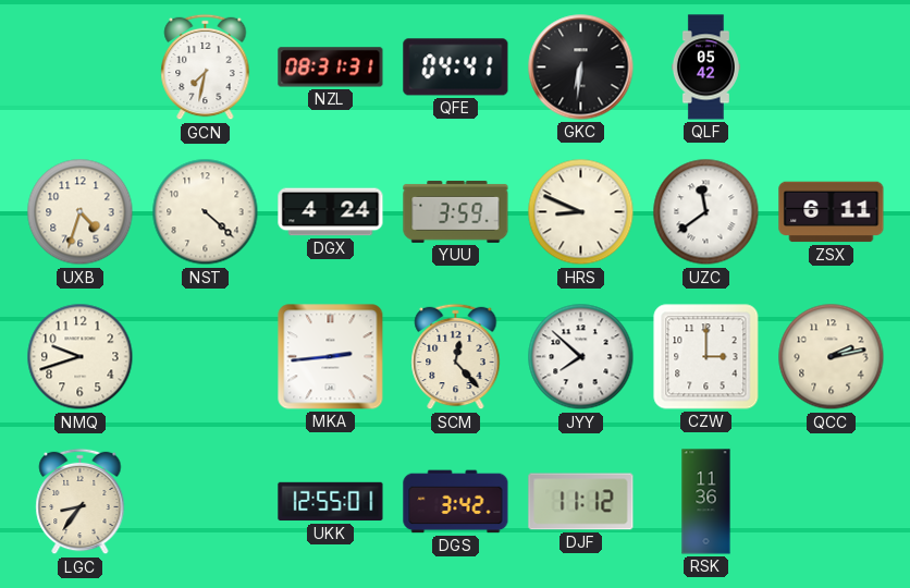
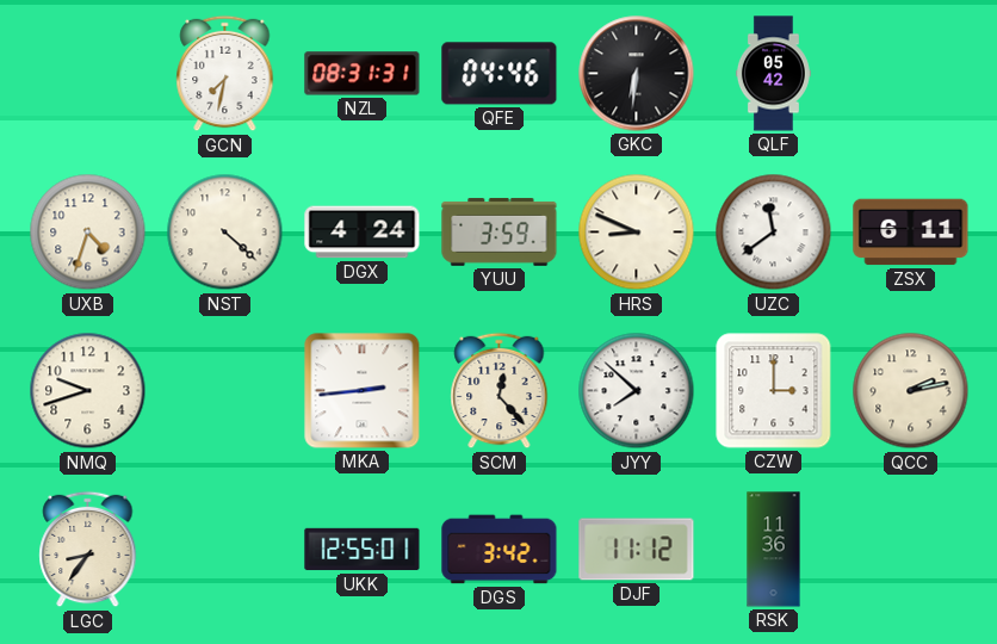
QFE: 04:41 -> 04:46 (500, 74)
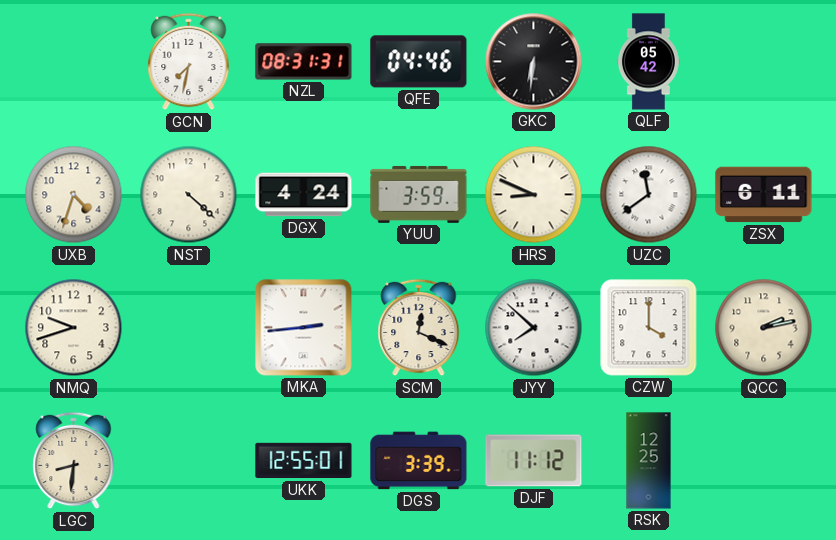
SCM: 12:23 -> 12:19 (419, 328)
CZW: 3:00 -> 4:00 (649, 328)
LGC: 8:36 -> 8:31 (74, 461)
DGS: 3:42 -> 3:39 (419, 461)
RSK: 11:36 -> 12:25 (649, 461)
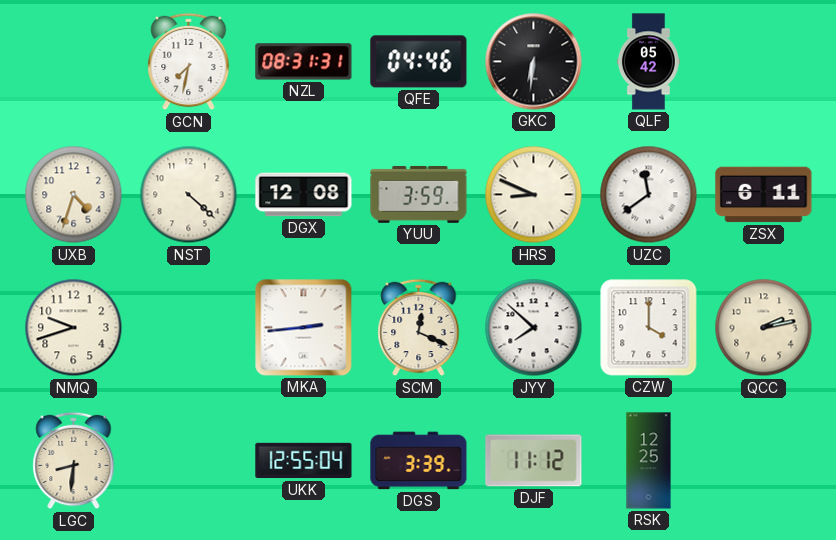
DGX: 4:24 -> 12:08 (304, 195)
UKK: 12:55:01 -> 12:55:04 (304, 461)
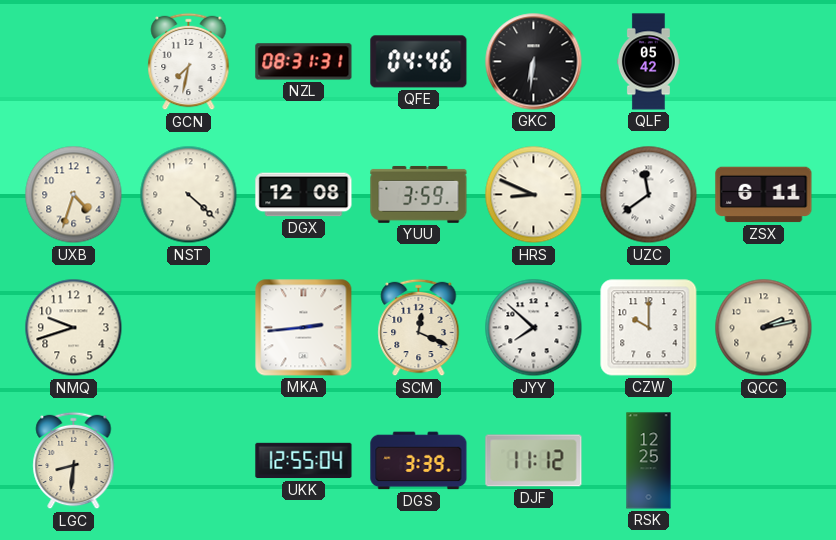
CZW: 4:00 -> 10:00 (649, 328)
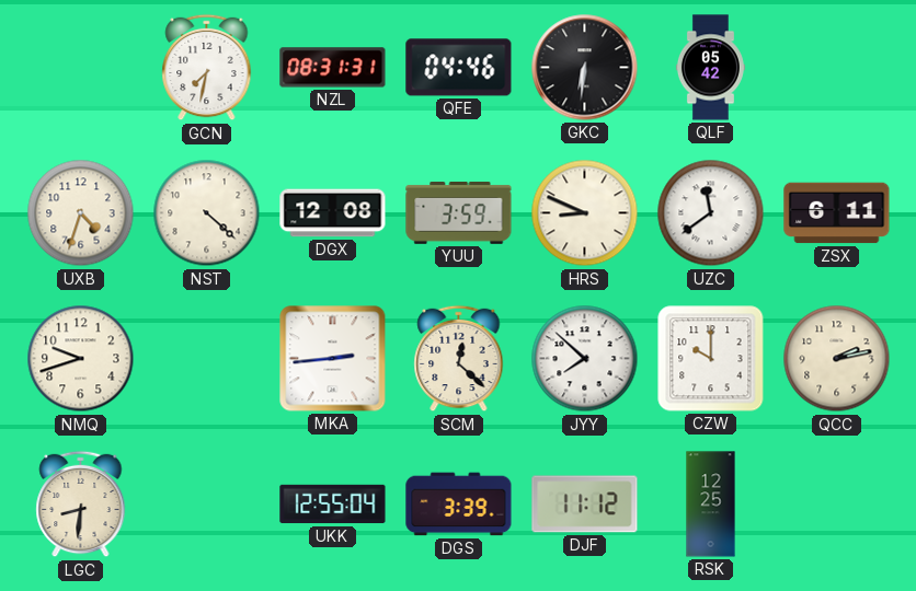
SCM: 12:19 -> 12:22 (459, 359)
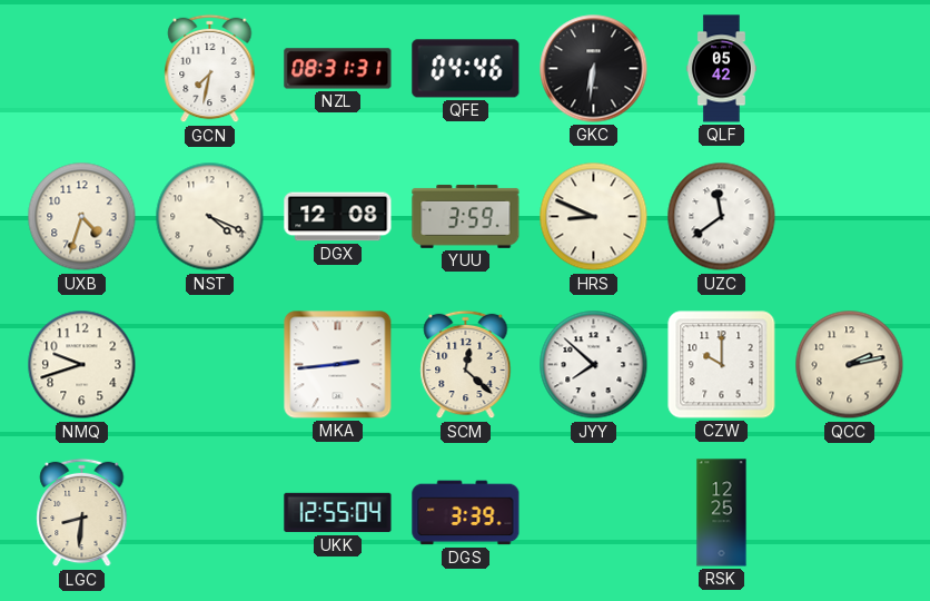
NST: 4:22 -> 4:19 (210, 217)
ZSX: 6:11 -> none (837, 213)
DJF: 11:12 -> none (585, 505)
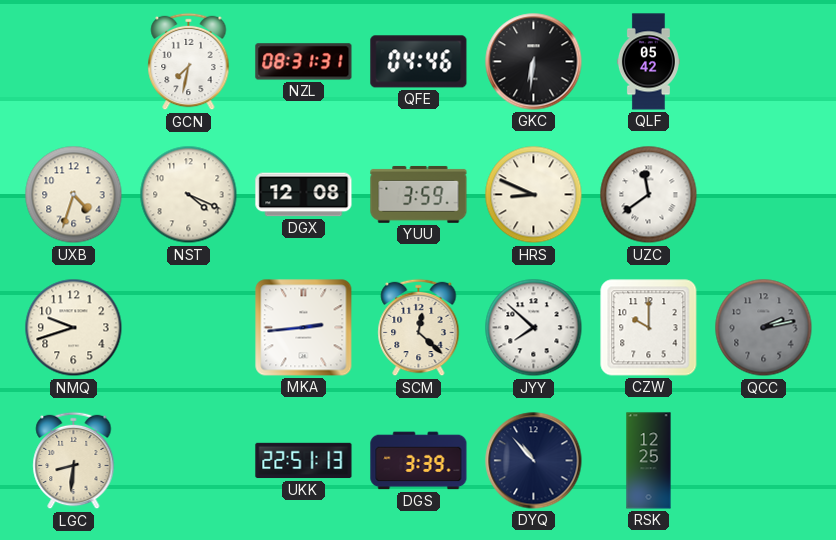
QCC dial: cream -> grey (764, 328)
UKK: 12:55 -> 22:51 (304, 461)
DYQ: none -> 10:53 (534, 461)
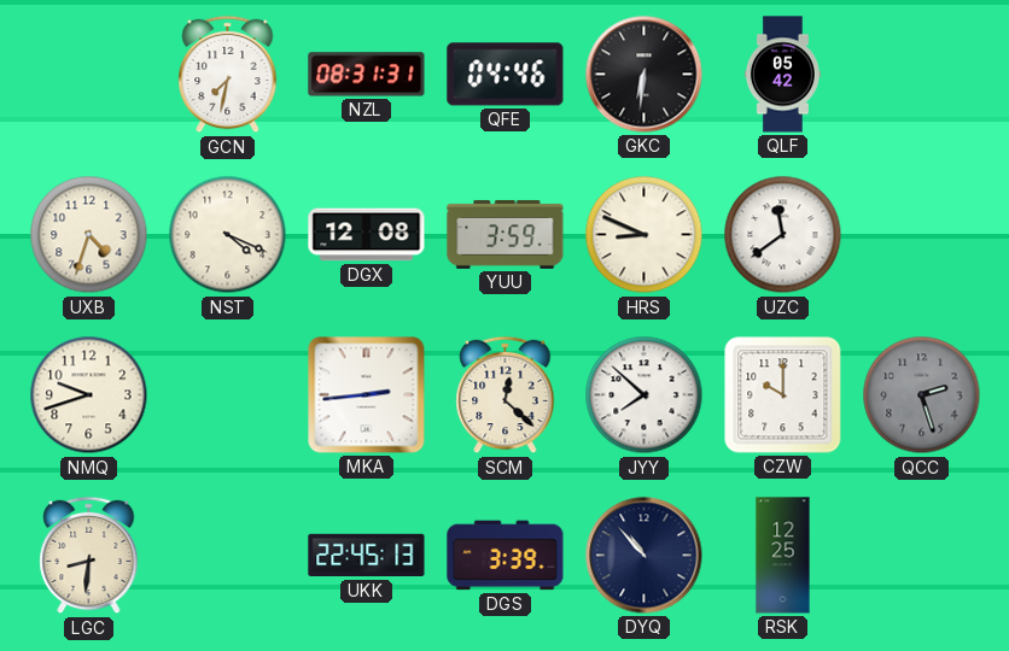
QCC: 2:13 -> 2:27 (922, 395)
UKK: 22:51 -> 22:45 (367, 556)
